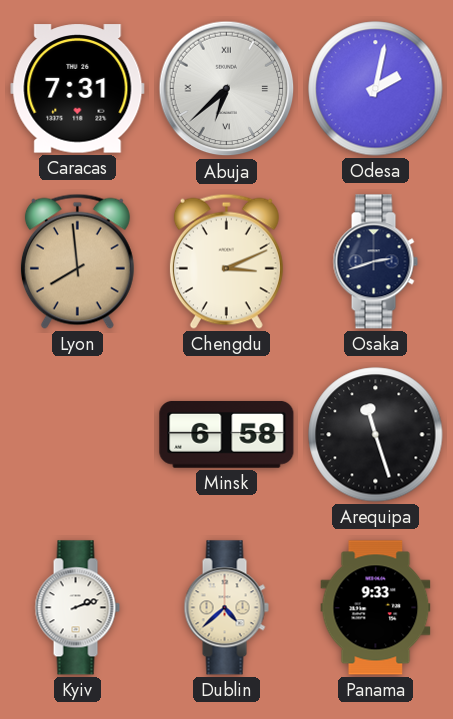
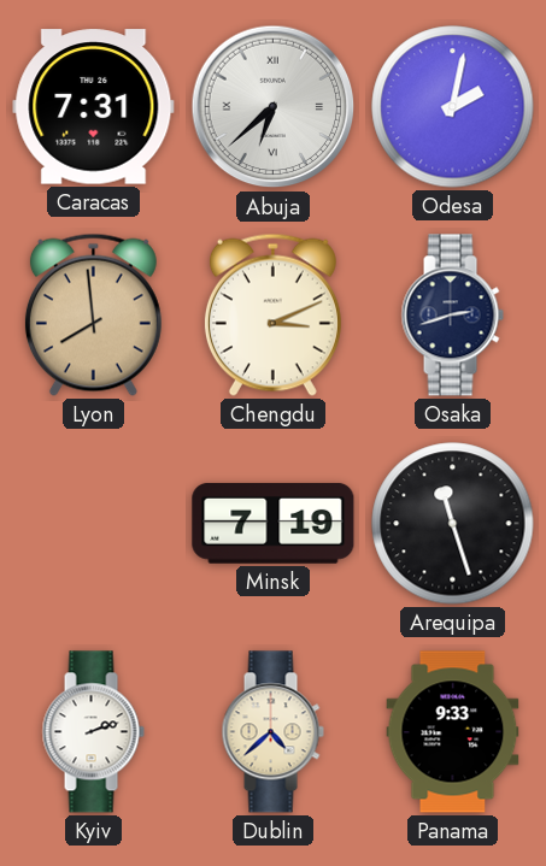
Minsk: 6:58 -> 7:19 (274, 523)
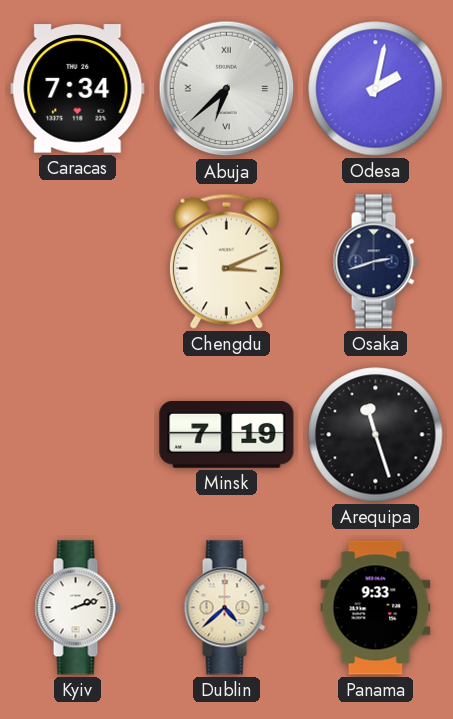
Caracas: 7:31 -> 7:34 (78, 89)
Lyon: 7:59 -> none (93, 314)
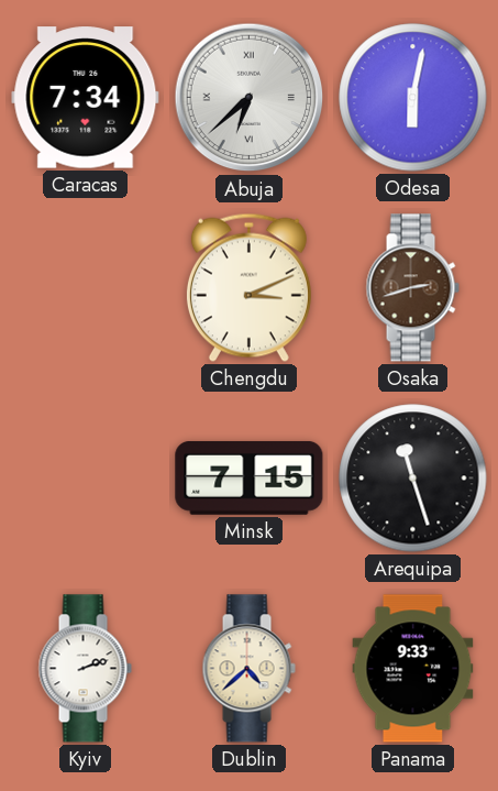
Odesa: 2:02 -> 6:02 (413, 98)
Osaka dial: navy -> brown (412, 288)
Minsk: 7:19 -> 7:15 (250, 477)
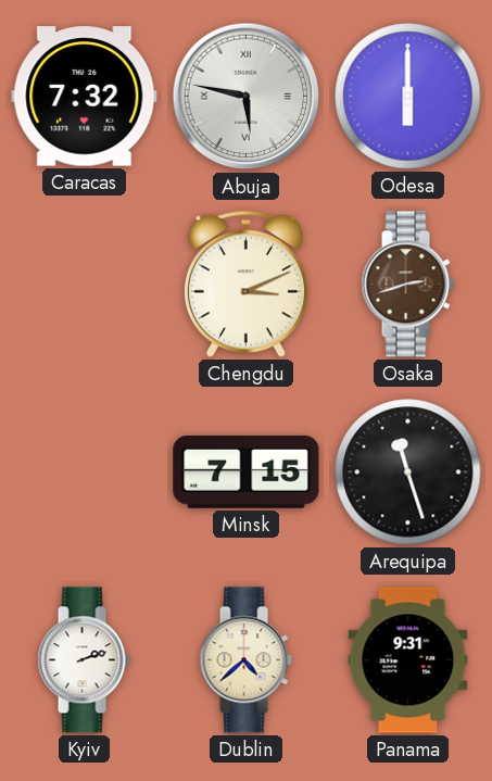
Caracas: 7:34 -> 7:32 (85, 97)
Abuja: 6:38 -> 5:47 (247, 97)
Odesa: 6:02 -> 6:00 (408, 97)
Panama: 9:33 -> 9:31 (408, 660)
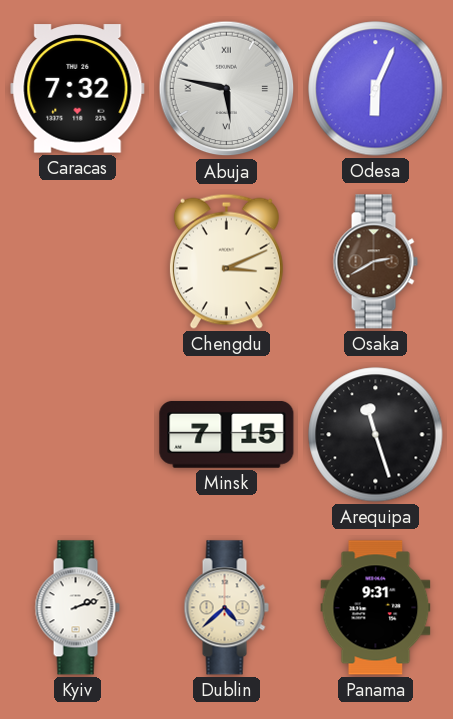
Odesa: 6:00 -> 6:04 (376, 89)
Osaka: 2:42 -> 2:40 (375, 262)
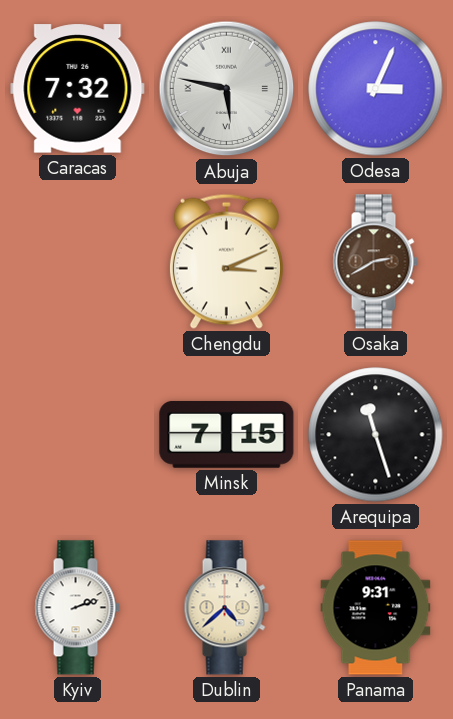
Odesa: 6:04 -> 3:04 (376, 89)
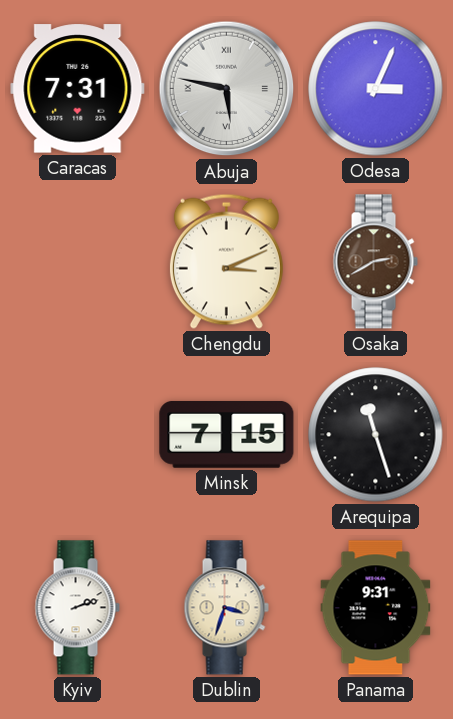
Caracas: 7:32 -> 7:31 (78, 89)
Dublin: 4:38 -> 3:33 (226, 608)
